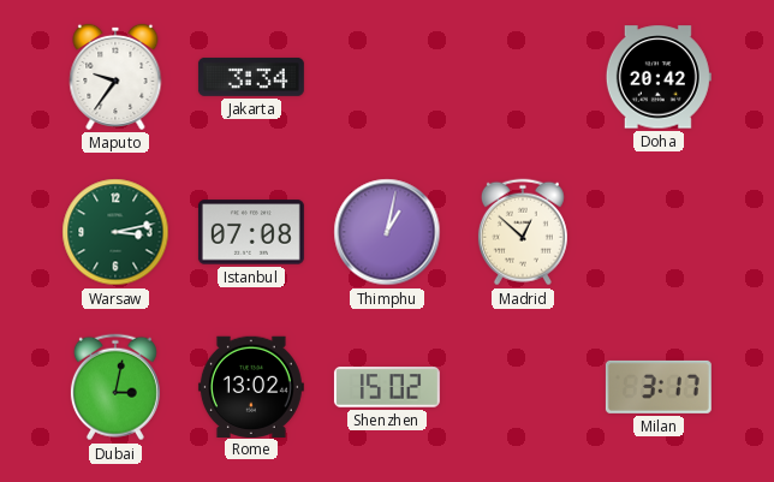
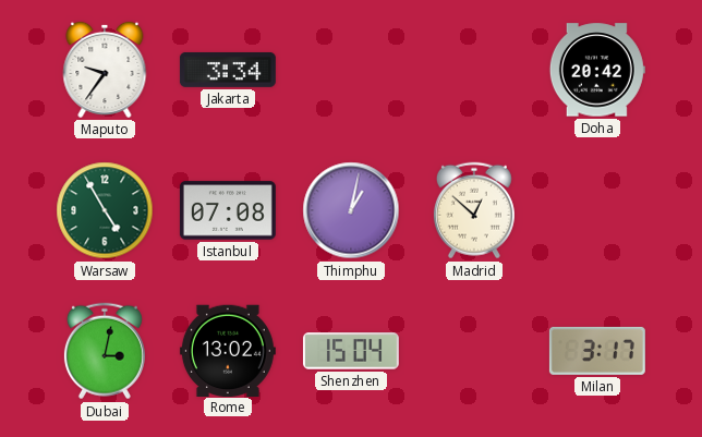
Warsaw: 3:13 -> 4:55 (105, 210)
Shenzhen: 15:02 -> 15:04 (351, 351)
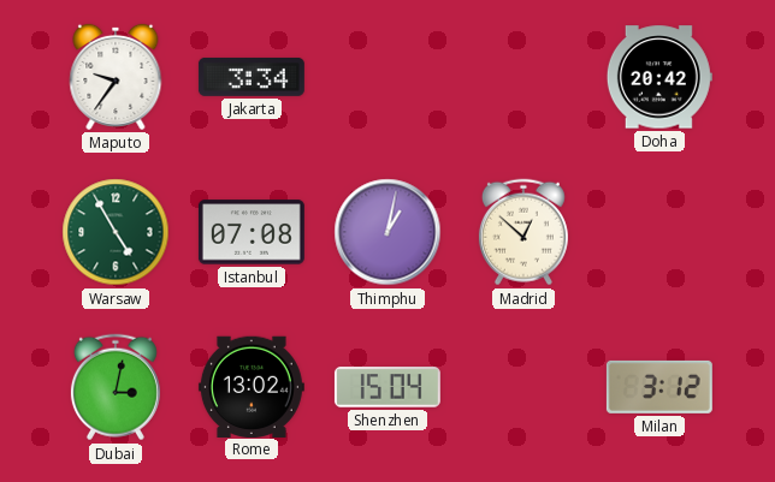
Milan: 3:17 -> 3:12 (659, 387)
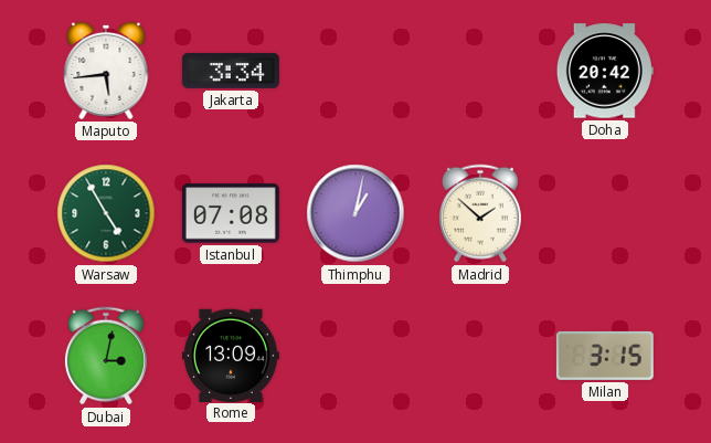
Maputo: 9:36 -> 5:44 (106, 71)
Madrid: 12:52 -> 1:52 (480, 213)
Rome: 13:02 -> 13:09 (231, 355)
Shenzhen: 15:04 -> none (387, 387)
Milan: 3:12 -> 3:15 (605, 356)
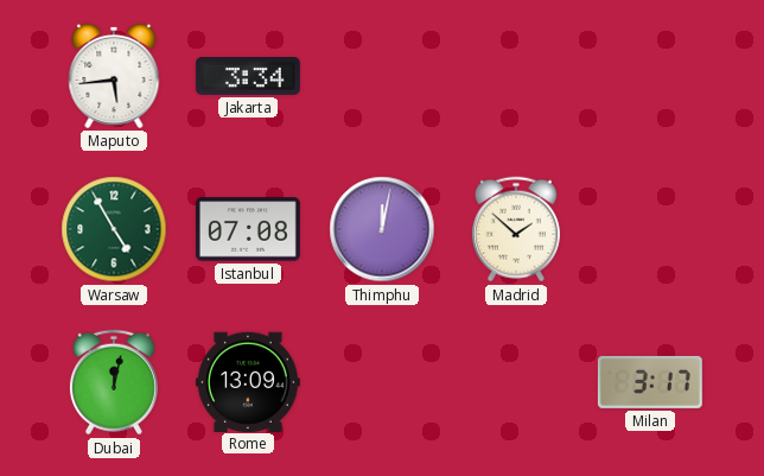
Doha: 20:42 -> none (605, 71)
Thimphu: 1:02 -> 12:02 (382, 229)
Dubai: 3:02 -> 12:02 (114, 382)
Milan: 3:15 -> 3:17 (650, 382)
